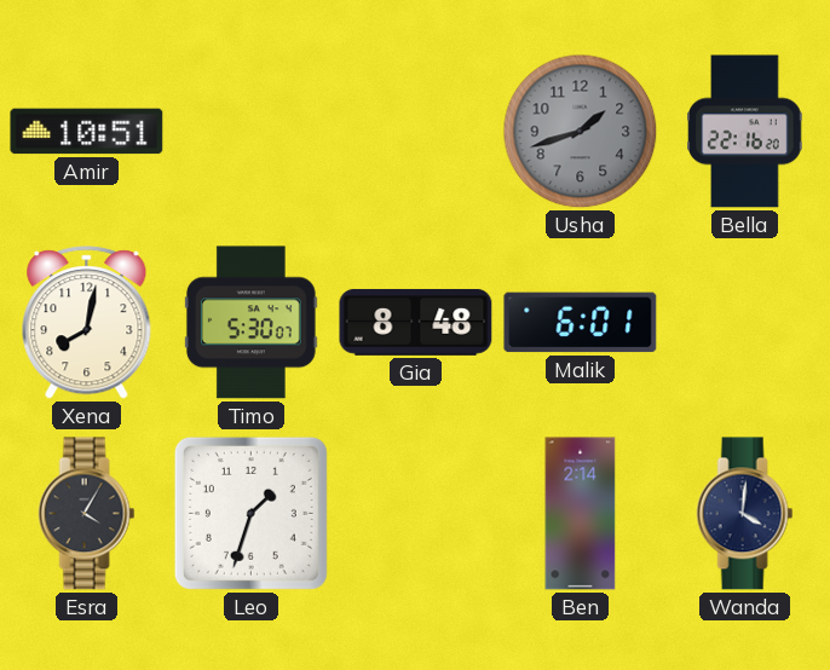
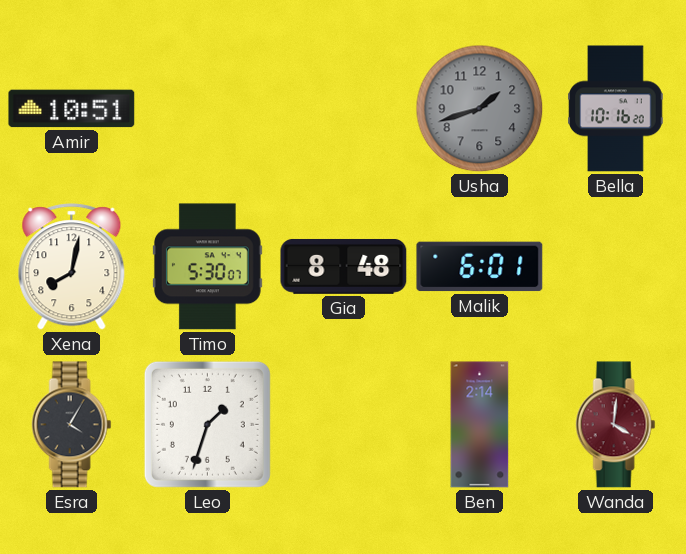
Bella: 22:16 -> 10:16 (616, 109)
Wanda dial: navy -> burgundy (616, 425)
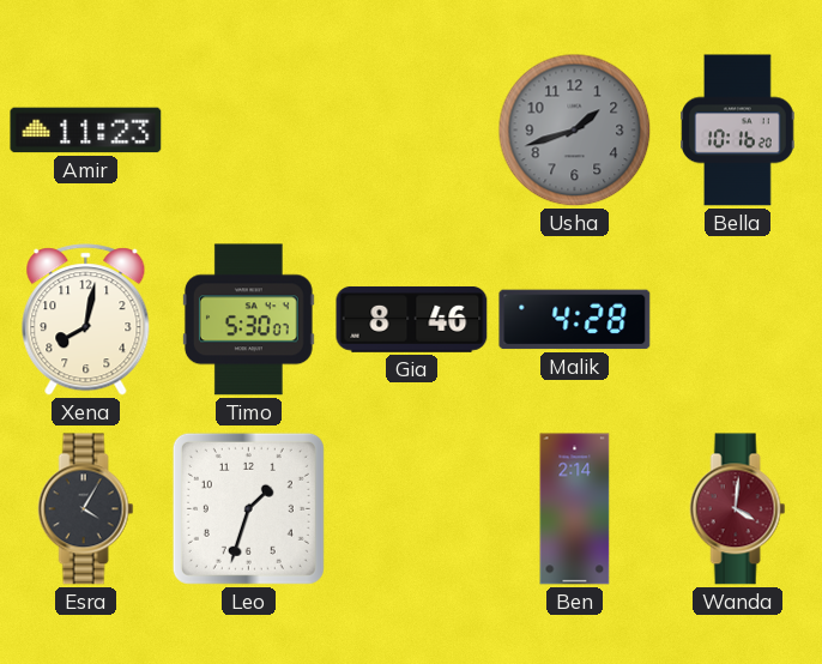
Amir: 10:51 -> 11:23 (86, 131)
Gia: 8:48 -> 8:46 (412, 319)
Malik: 6:01 -> 4:28 (575, 320)
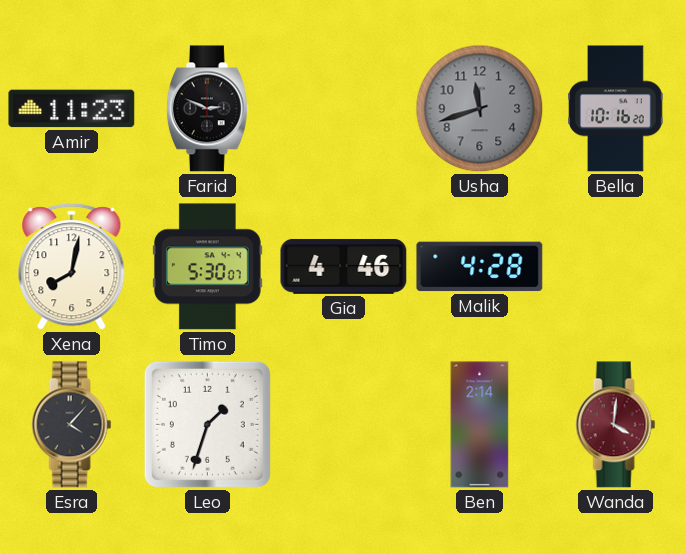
Farid: none -> 2:49 (207, 109)
Usha: 1:42 -> 11:42 (480, 109)
Gia: 8:46 -> 4:46 (344, 266)
Esra: 4:05 -> 4:07 (72, 425)
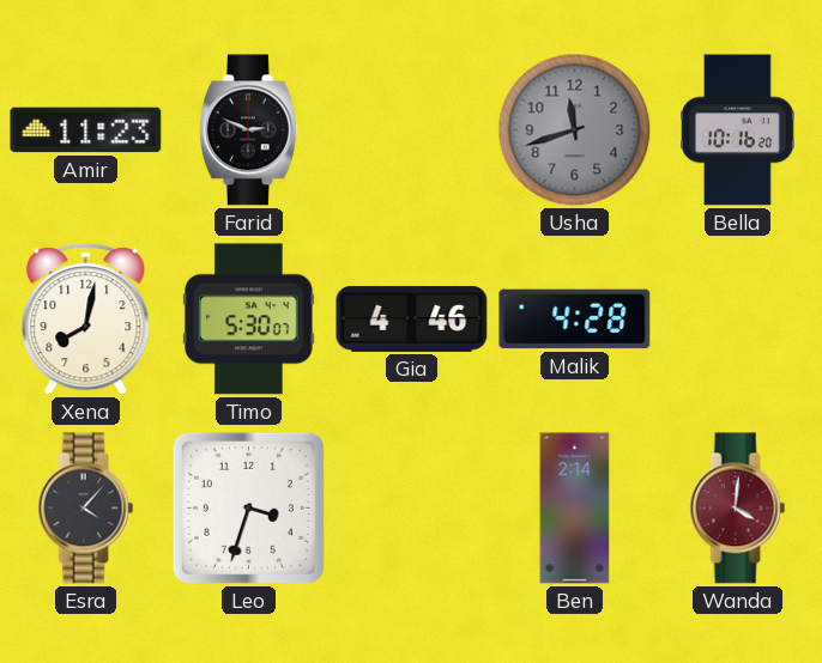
Leo: 1:33 -> 3:33 (248, 507)
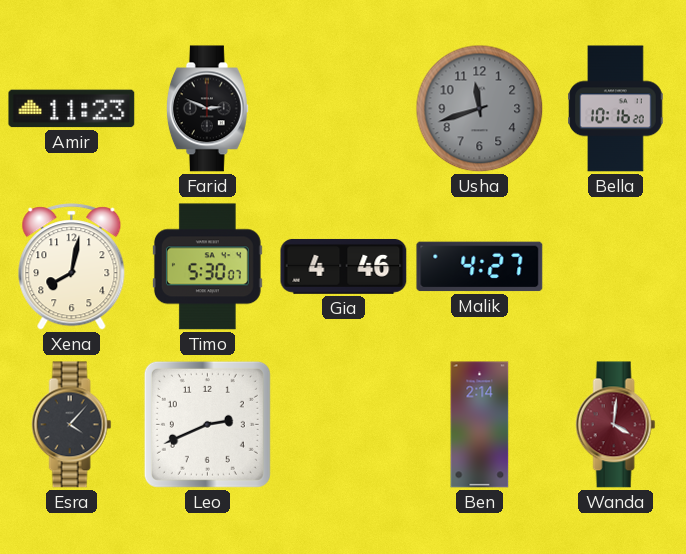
Malik: 4:28 -> 4:27 (480, 267)
Leo: 3:33 -> 2:41 (207, 424)
